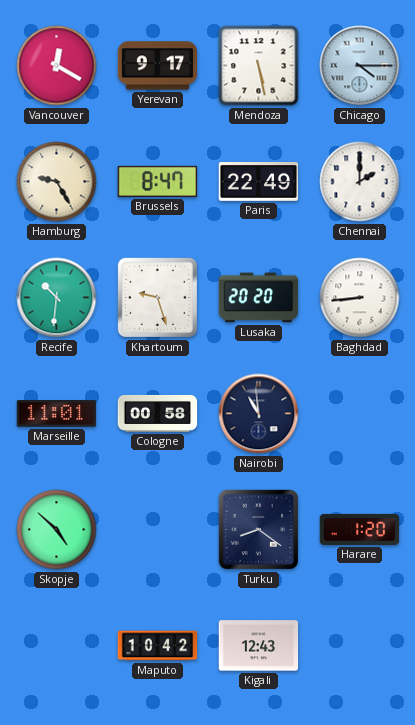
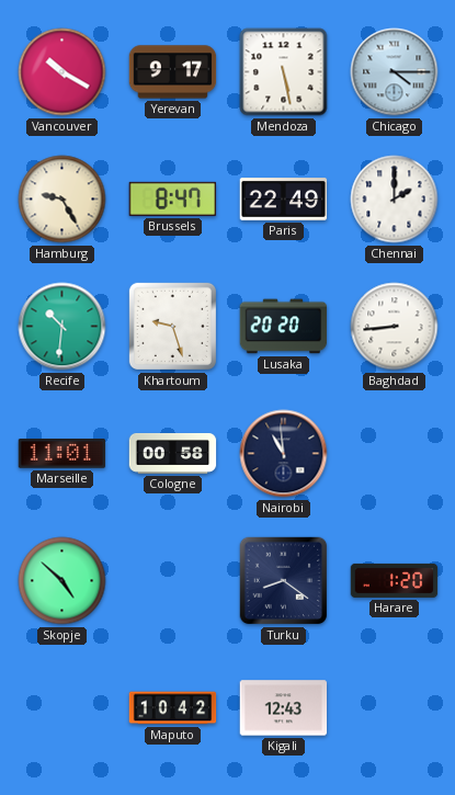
Vancouver: 12:20 -> 10:20 (62, 72)
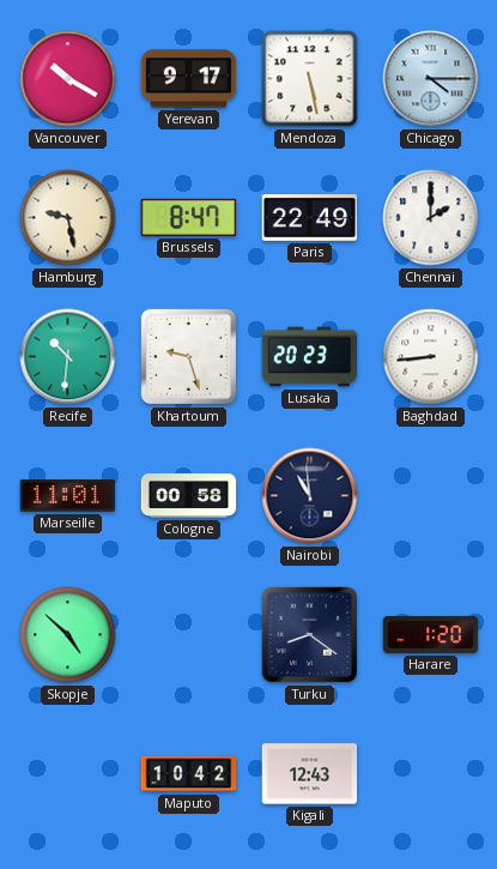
Hamburg: 9:25 -> 9:28 (68, 218)
Lusaka: 20:20 -> 20:23 (310, 357)
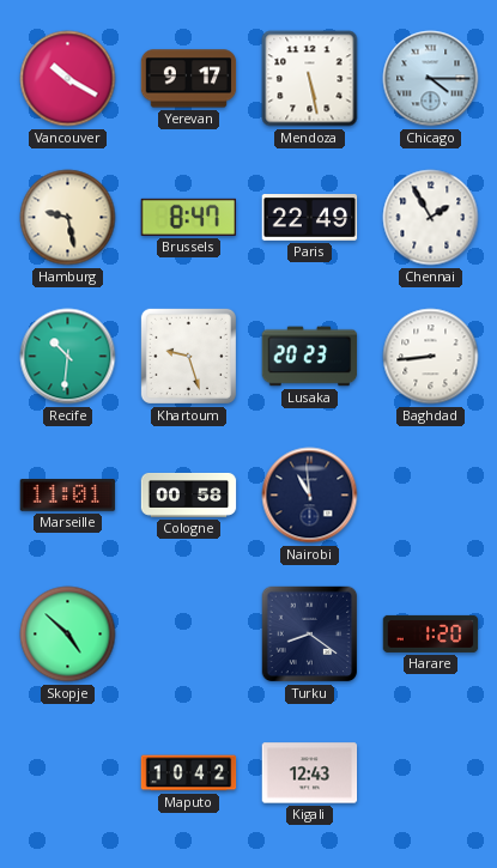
Chennai: 2:00 -> 1:55 (431, 218)
